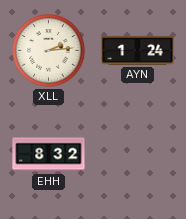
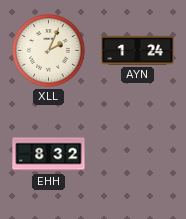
XLL: 2:14 -> 2:04 (49, 51)
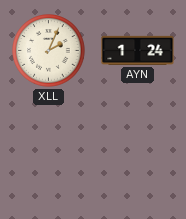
EHH: 8:32 -> none (49, 155)
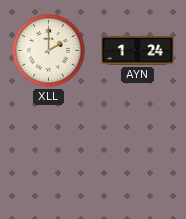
XLL: 2:04 -> 2:00 (49, 51)
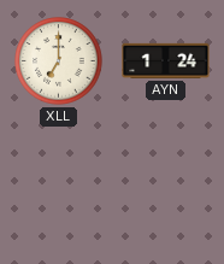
XLL: 2:00 -> 7:00 (59, 61)
